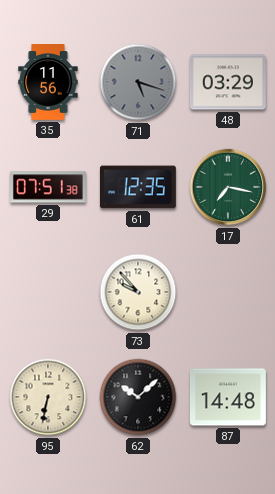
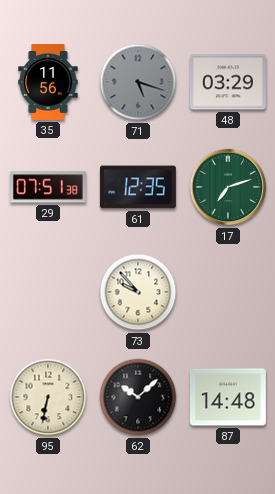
17: 7:17 -> 7:12 (228, 187)
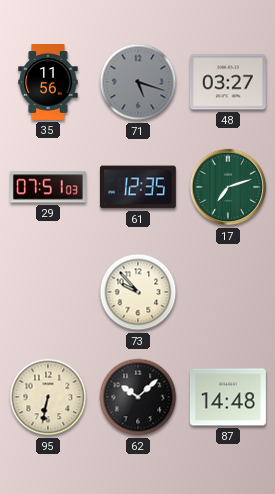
48: 03:29 -> 03:27 (228, 82)
29: 07:51:38 -> 07:51:03 (49, 187)
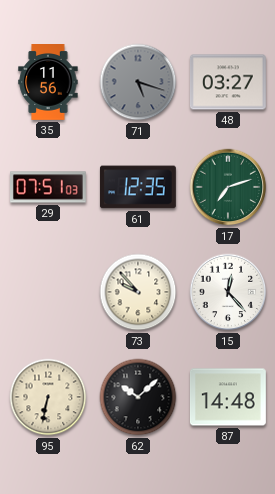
15: none -> 12:23 (228, 292)
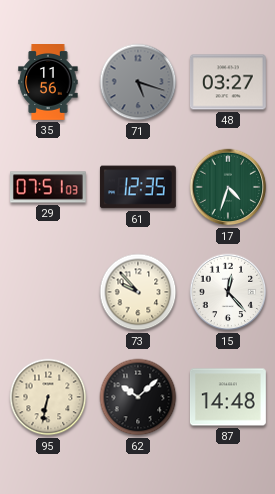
17: 7:12 -> 4:33 (228, 187)
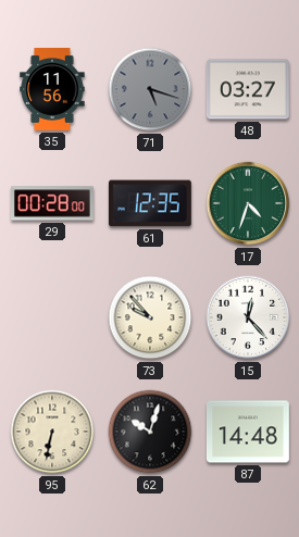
29: 07:51 -> 00:28 (53, 203)
62: 10:08 -> 10:03 (150, 432)
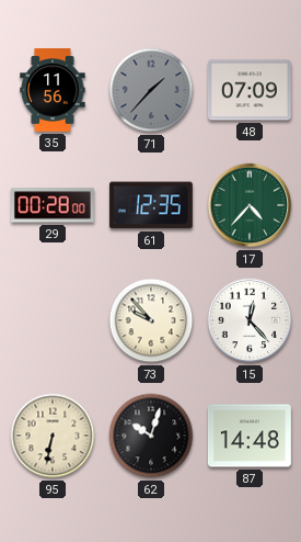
71: 5:18 -> 1:37 (151, 90)
48: 03:27 -> 07:09 (250, 90)
17: 4:33 -> 4:37 (250, 205)
